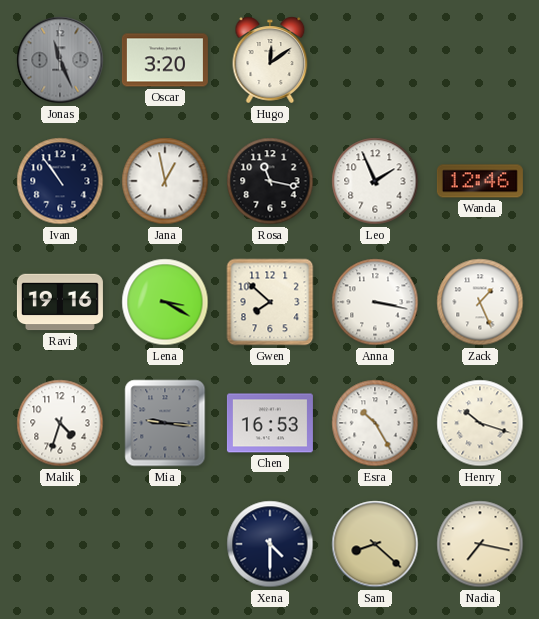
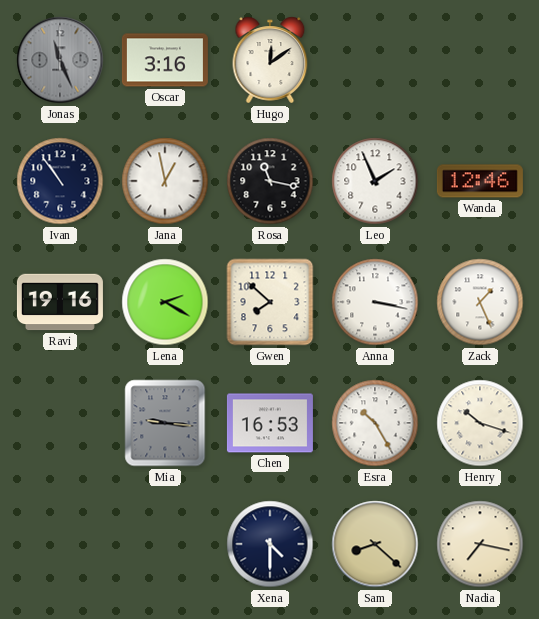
Oscar: 3:20 -> 3:16 (165, 60)
Lena: 3:20 -> 2:20 (165, 302)
Malik: 4:33 -> none (60, 423)
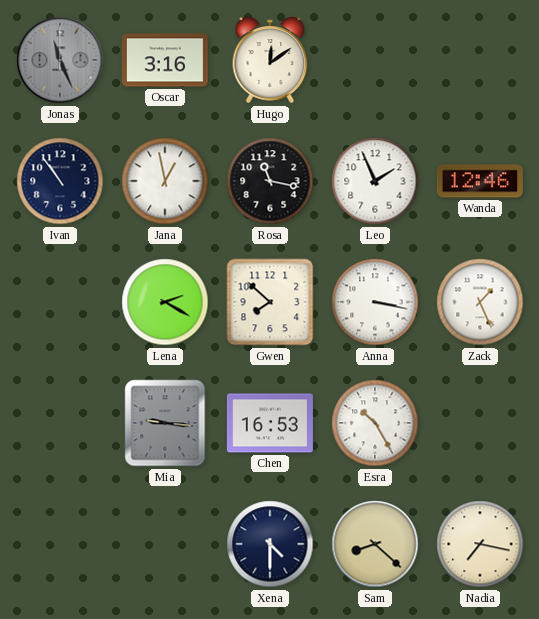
Ravi: 19:16 -> none (60, 302)
Henry: 10:18 -> none (480, 423)
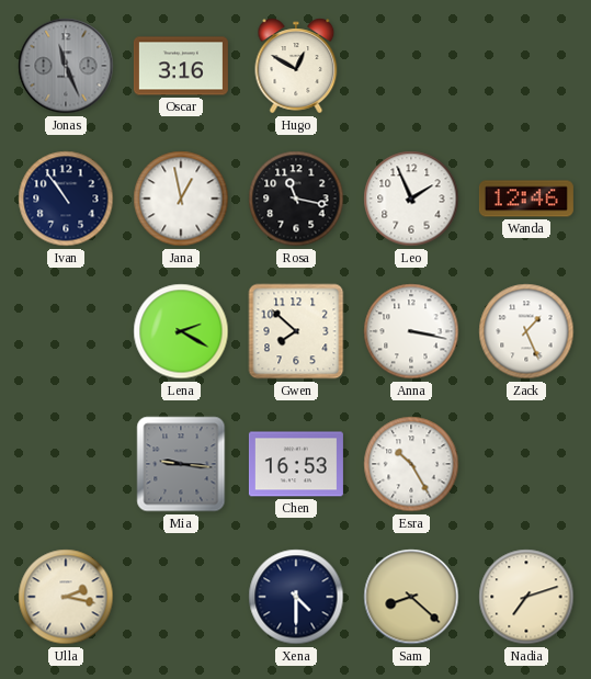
Hugo: 12:09 -> 12:50 (296, 66)
Ulla: none -> 2:17 (66, 597)
Nadia: 7:17 -> 7:12 (526, 597)
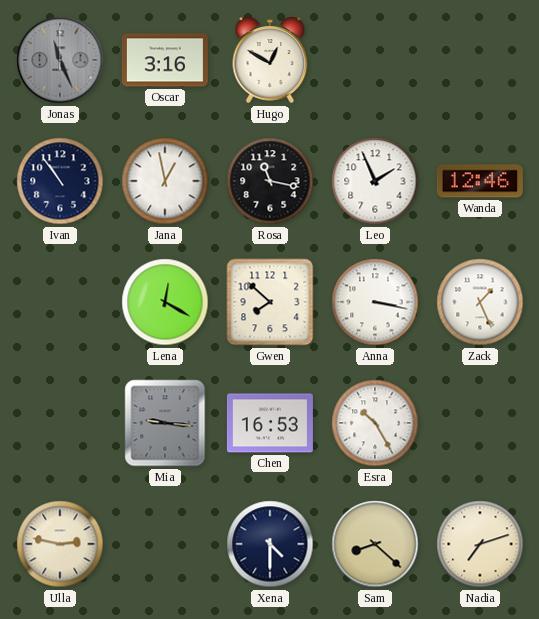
Lena: 2:20 -> 12:20 (165, 302)
Ulla: 2:17 -> 2:47 (60, 544)
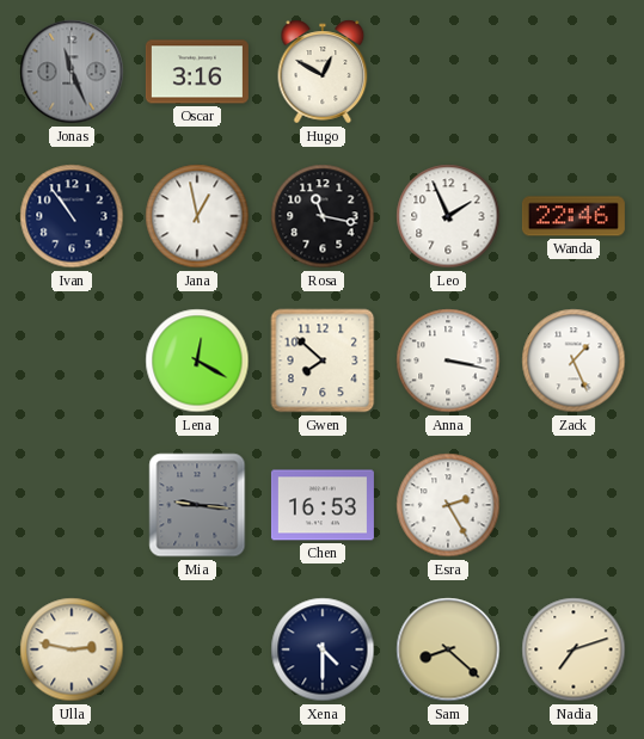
Wanda: 12:46 -> 22:46 (574, 216)
Esra: 10:25 -> 2:25 (448, 505)
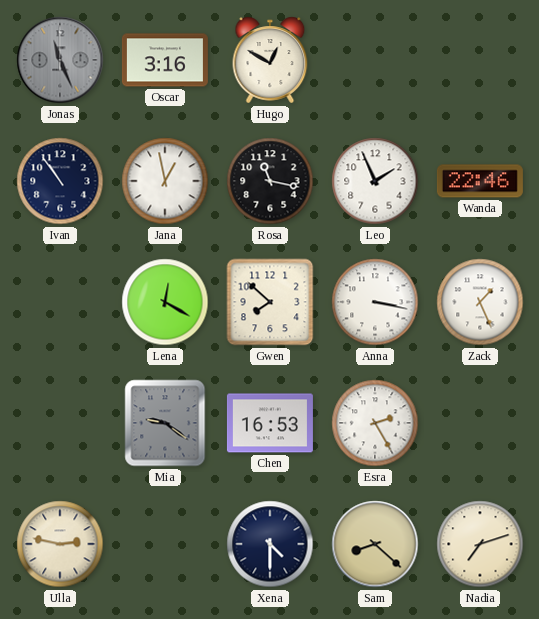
Mia: 9:16 -> 9:21 (165, 423)
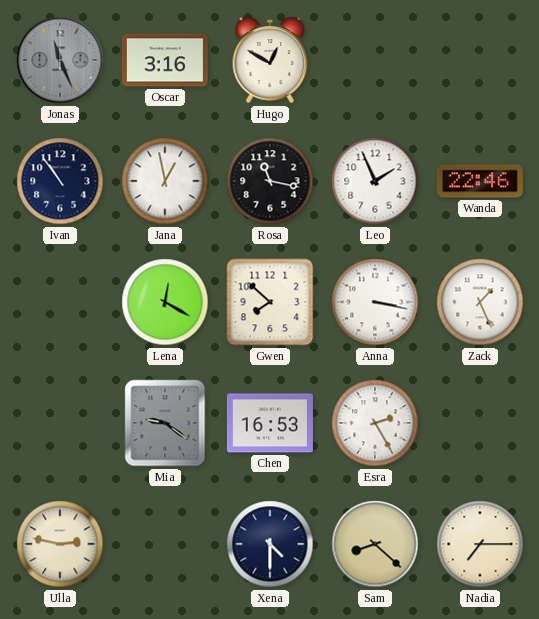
Nadia: 7:12 -> 7:15 (480, 544)
